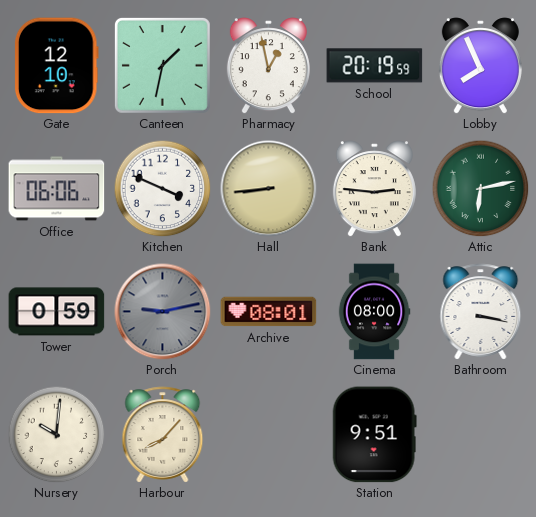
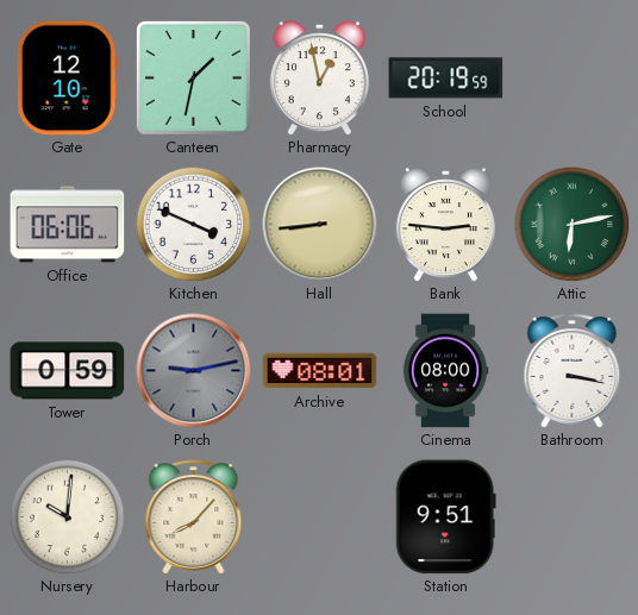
Lobby: 7:56 -> none (480, 66)
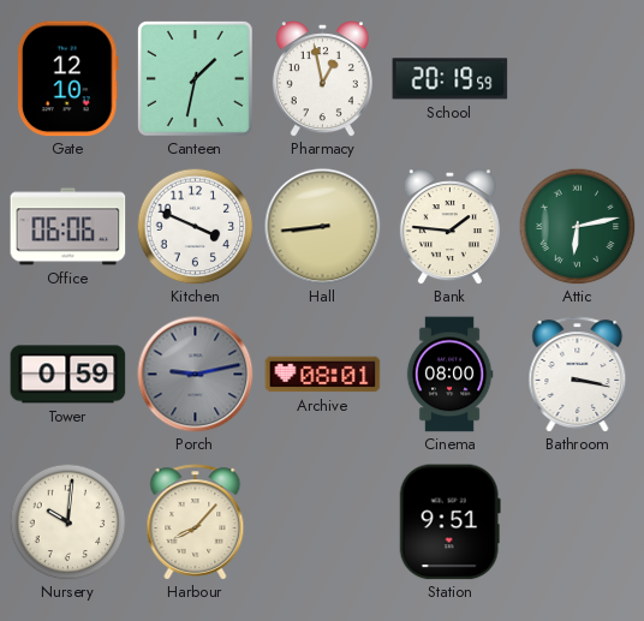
Bank: 2:46 -> 1:46 (449, 227)
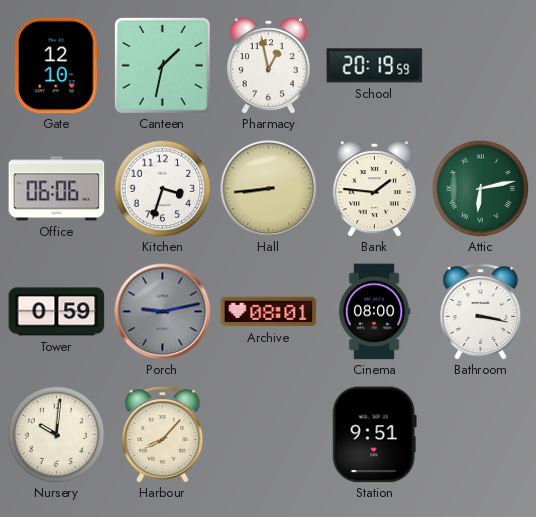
Kitchen: 3:49 -> 3:33 (162, 188)
